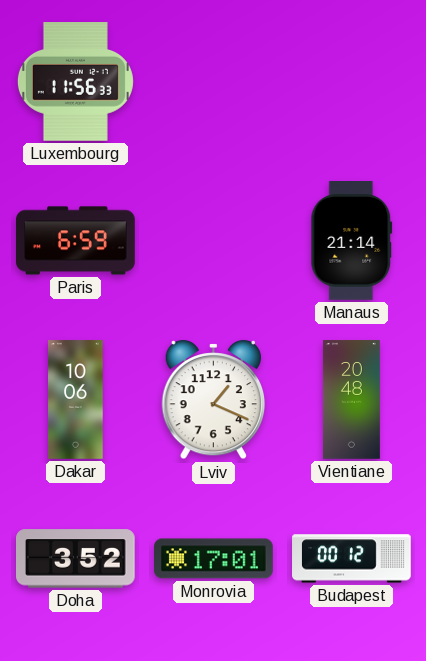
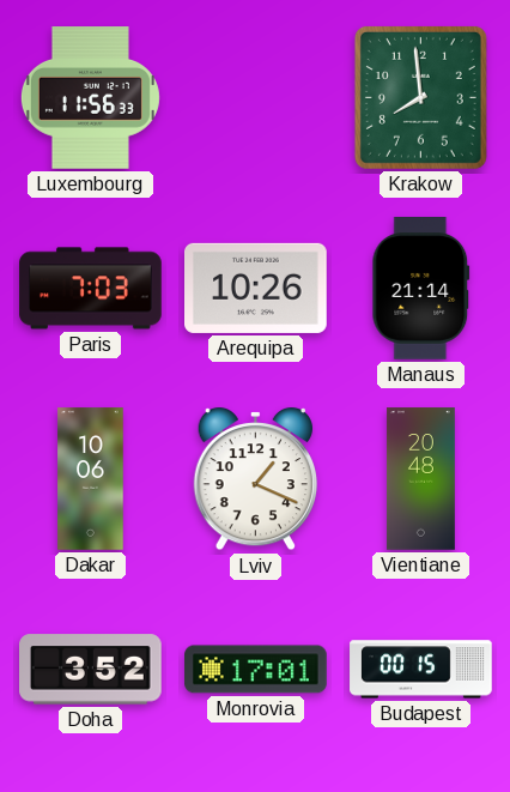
Krakow: none -> 7:59 (420, 97)
Paris: 6:59 -> 7:03 (91, 289)
Arequipa: none -> 10:26 (256, 288)
Budapest: 00:12 -> 00:15 (421, 670)
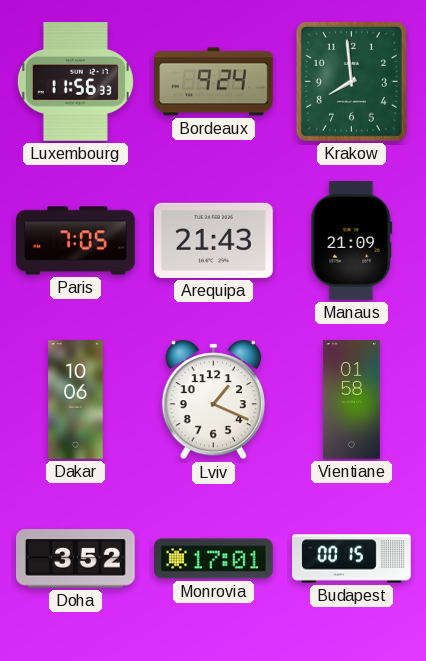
Bordeaux: none -> 9:24 (214, 82)
Paris: 7:03 -> 7:05 (76, 241)
Arequipa: 10:26 -> 21:43 (214, 240)
Manaus: 21:14 -> 21:09 (352, 241)
Vientiane: 20:48 -> 01:58 (351, 400)
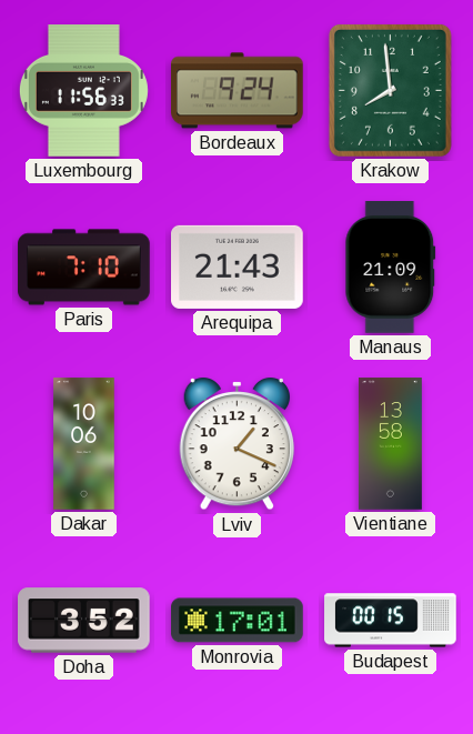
Paris: 7:05 -> 7:10 (84, 268)
Vientiane: 01:58 -> 13:58 (390, 444)
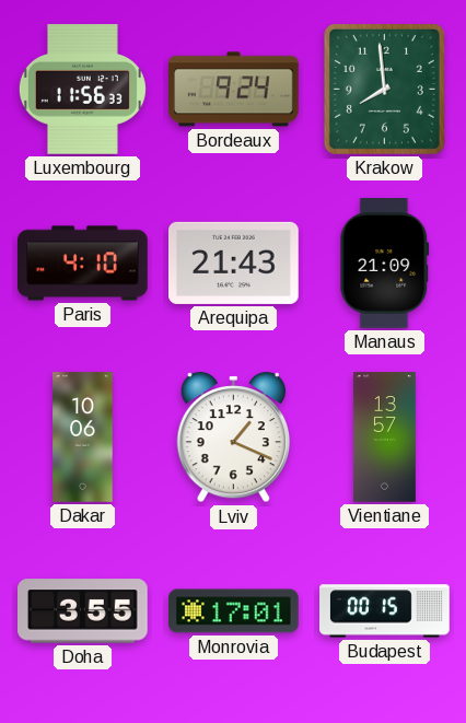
Paris: 7:10 -> 4:10 (83, 264)
Vientiane: 13:58 -> 13:57 (384, 438)
Doha: 3:52 -> 3:55 (83, 611)
